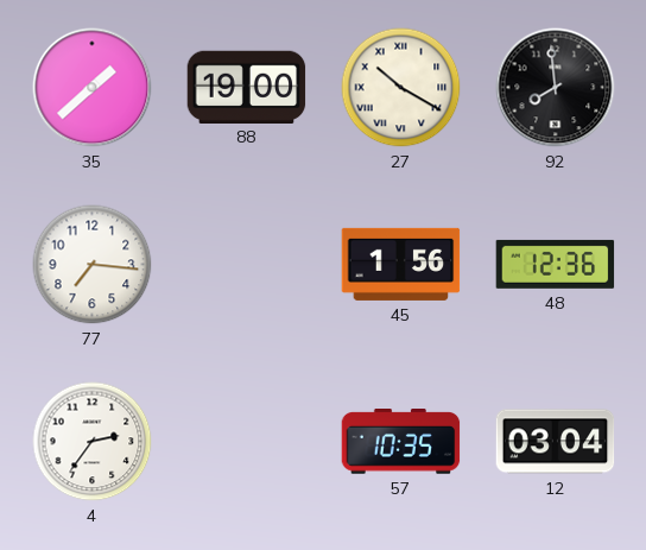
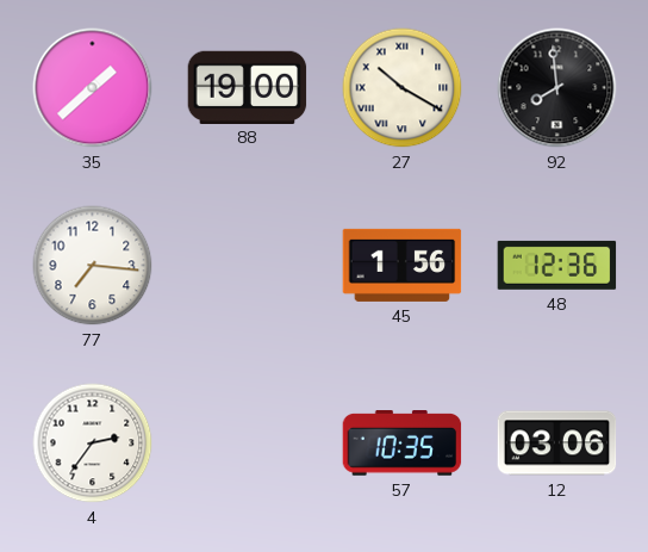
12: 03:04 -> 03:06 (557, 444)
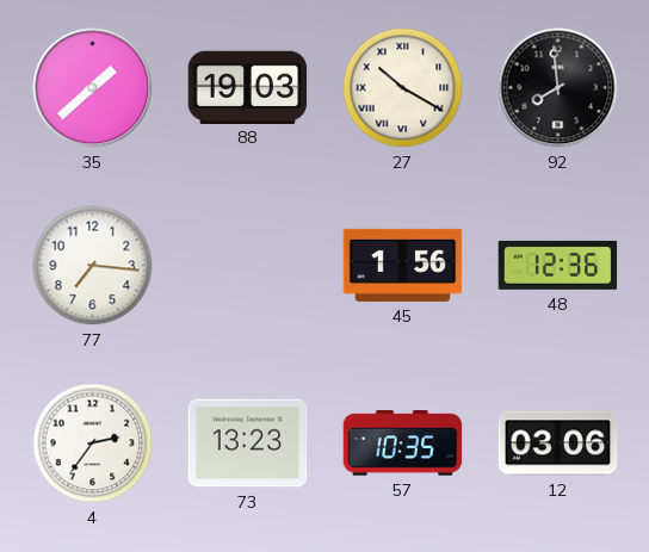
88: 19:00 -> 19:03 (248, 87)
73: none -> 13:23 (248, 444)
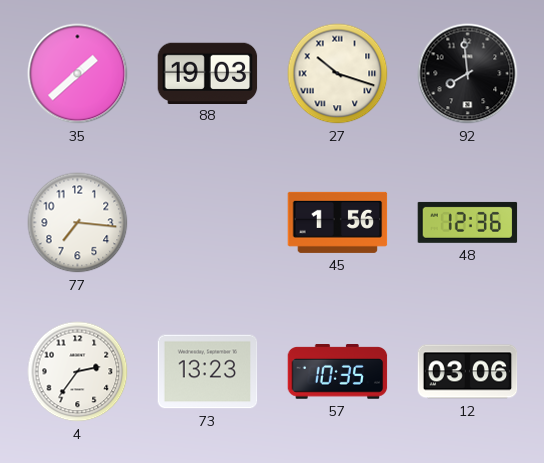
27: 10:20 -> 10:18 (338, 74)
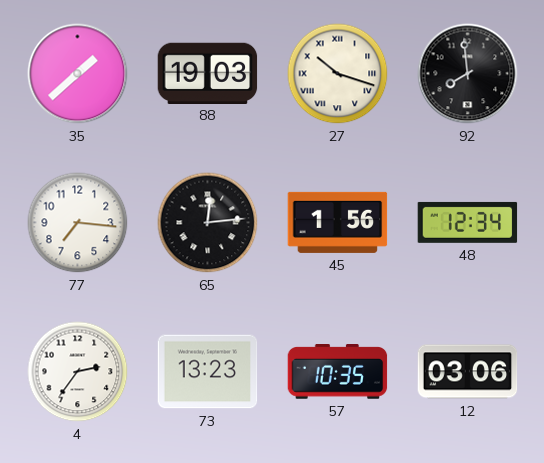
65: none -> 12:14 (208, 223)
48: 12:36 -> 12:34 (468, 222)
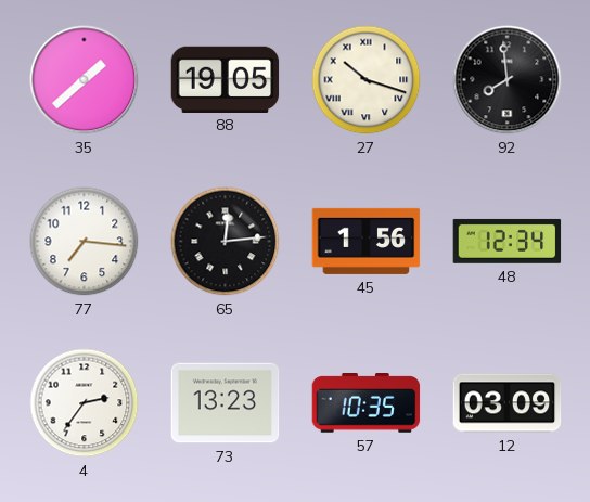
88: 19:03 -> 19:05 (226, 79)
12: 03:06 -> 03:09 (508, 403)
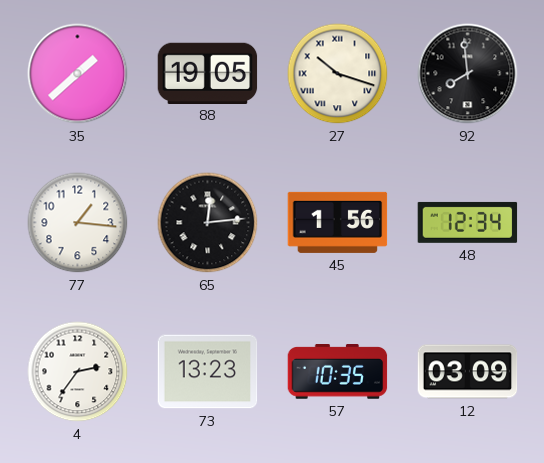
77: 7:16 -> 1:16 (78, 223)
